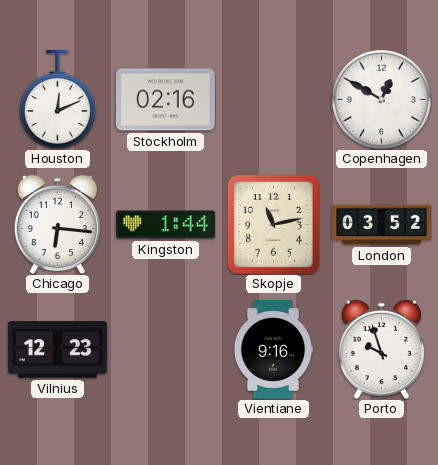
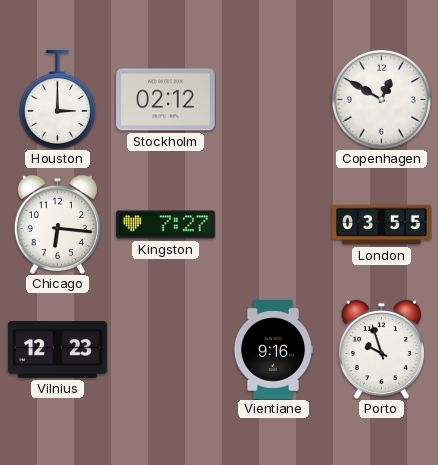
Houston: 12:11 -> 3:00 (57, 100)
Stockholm: 02:16 -> 02:12 (166, 100)
Kingston: 1:44 -> 7:27 (166, 225)
Skopje: 11:13 -> none (273, 224)
London: 03:52 -> 03:55 (382, 225)
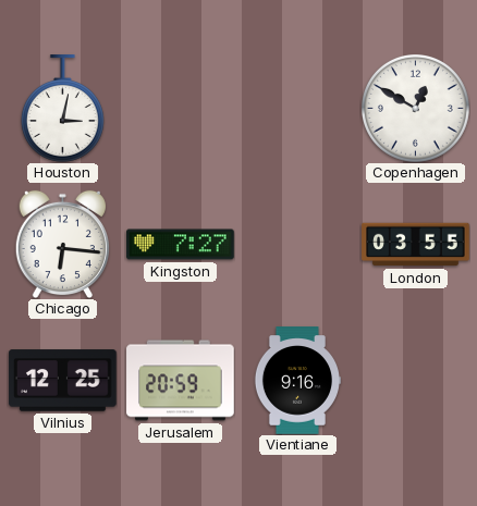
Houston: 3:00 -> 3:02 (62, 109)
Stockholm: 02:12 -> none (166, 100)
Vilnius: 12:23 -> 12:25 (63, 381)
Jerusalem: none -> 20:59 (181, 381)
Porto: 9:57 -> none (381, 349)
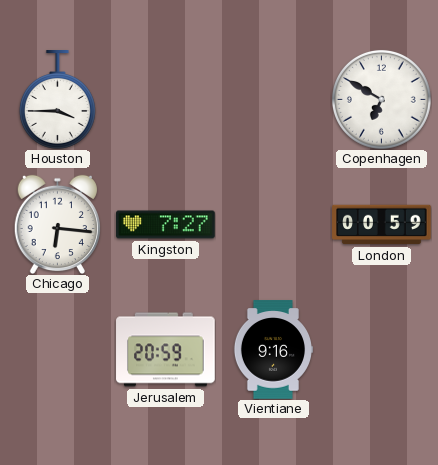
Houston: 3:02 -> 3:45 (57, 100)
Copenhagen: 12:50 -> 6:50 (381, 99)
London: 03:55 -> 00:59 (382, 225)
Vilnius: 12:25 -> none (63, 381)
